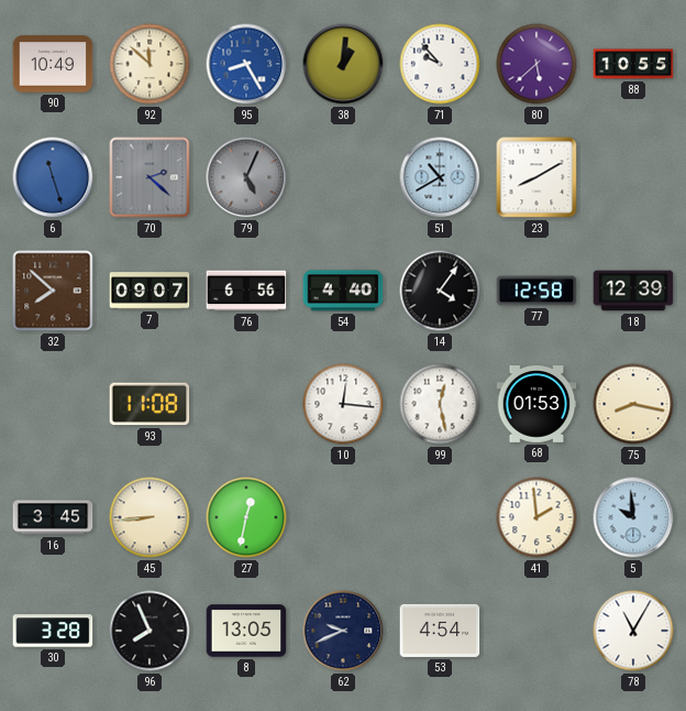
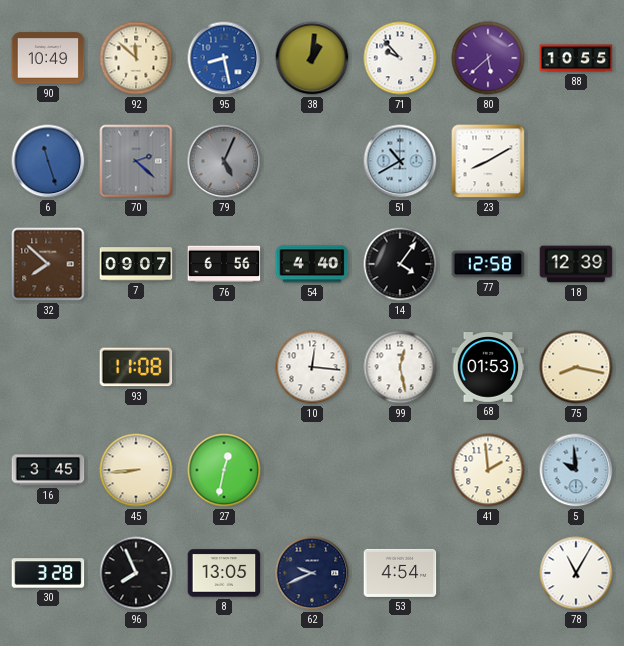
95: 8:25 -> 8:28 (224, 58)
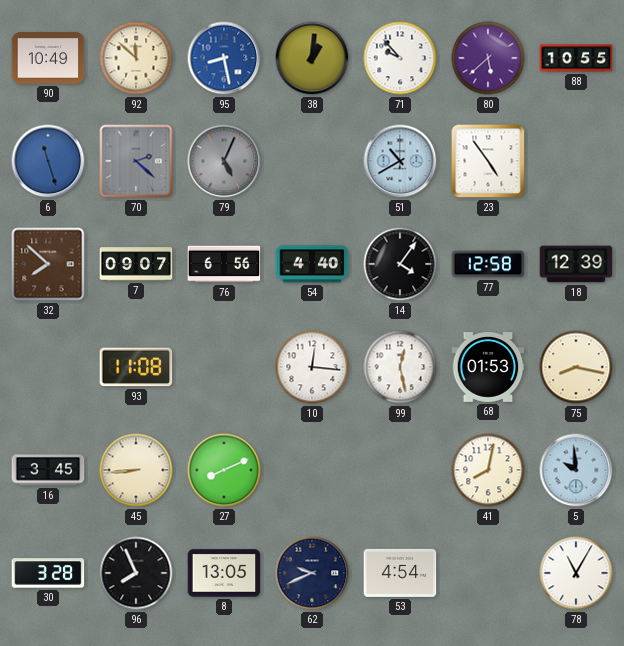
23: 8:10 -> 4:54 (488, 161)
27: 12:32 -> 8:11 (224, 470)
41: 1:59 -> 8:02 (488, 470)
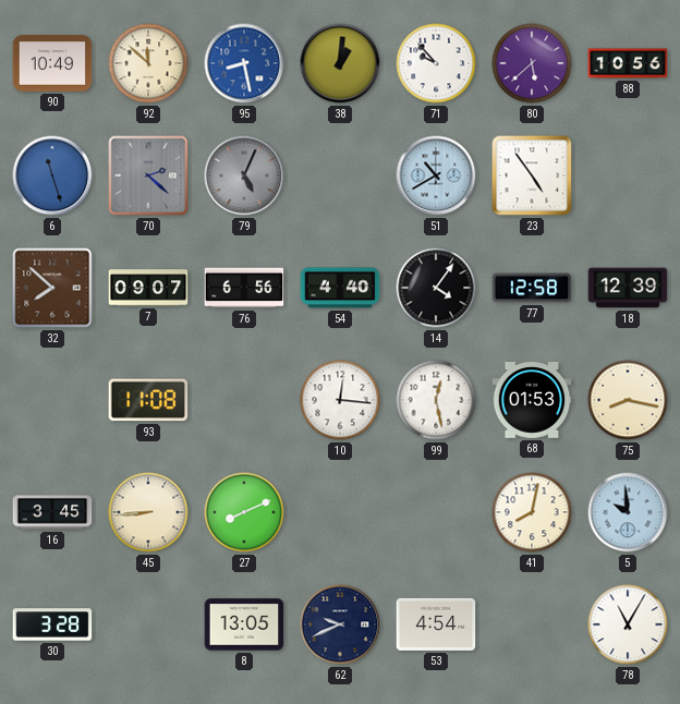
88: 10:55 -> 10:56 (628, 63)
96: 7:56 -> none (136, 573)
